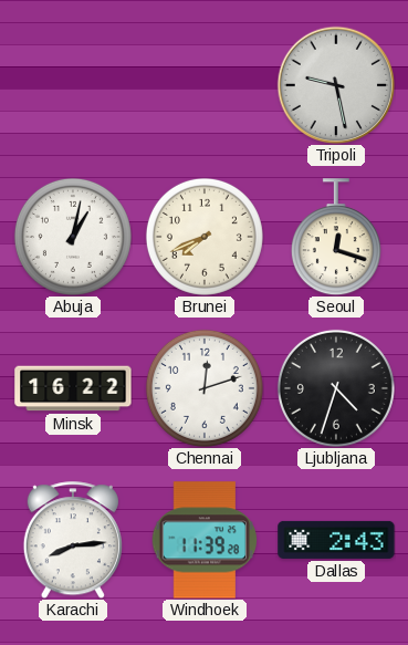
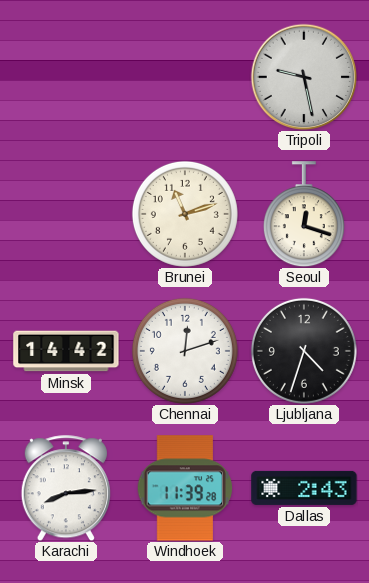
Abuja: 1:02 -> none (73, 237)
Brunei: 7:41 -> 11:12 (185, 214)
Minsk: 16:22 -> 14:42 (66, 351)
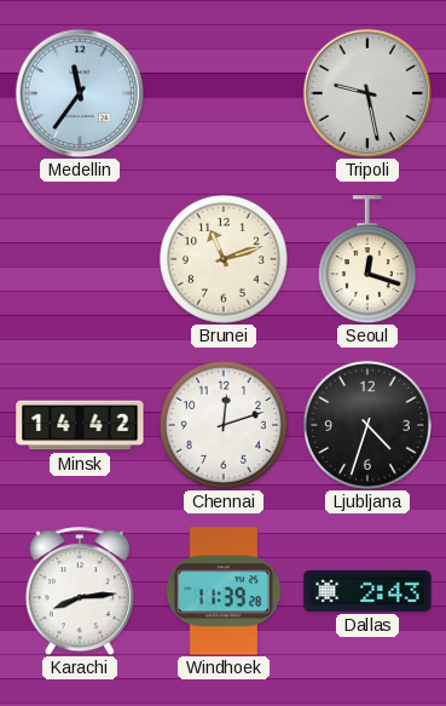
Medellin: none -> 11:36 (80, 93)
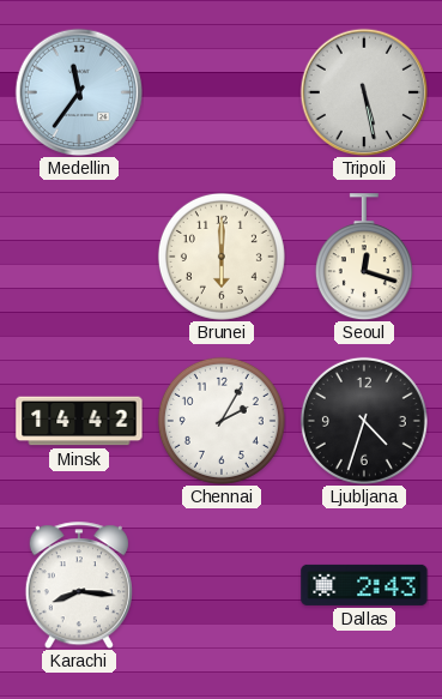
Tripoli: 9:28 -> 5:28 (364, 92)
Brunei: 11:12 -> 6:00 (222, 257)
Chennai: 12:12 -> 2:05 (222, 421)
Karachi: 8:14 -> 8:16 (79, 585)
Windhoek: 11:39 -> none (224, 591)
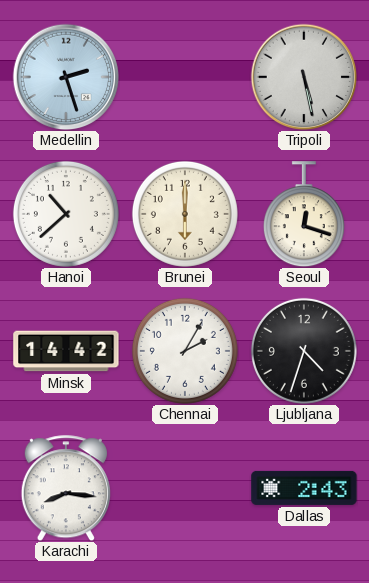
Medellin: 11:36 -> 2:27 (66, 77)
Hanoi: none -> 10:38 (66, 214)
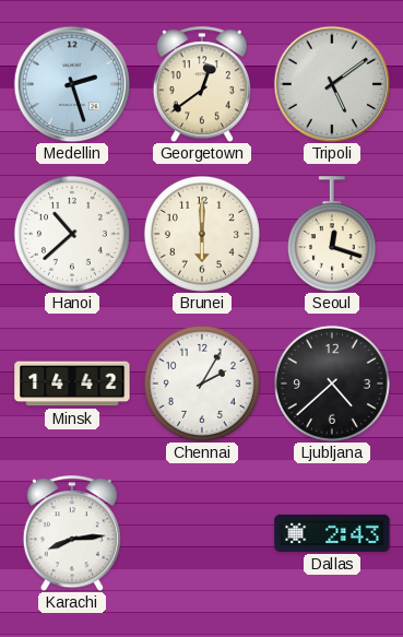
Georgetown: none -> 12:39 (202, 84)
Tripoli: 5:28 -> 5:09 (332, 84)
Ljubljana: 4:33 -> 4:38 (332, 384)
Karachi: 8:16 -> 8:14 (72, 533)
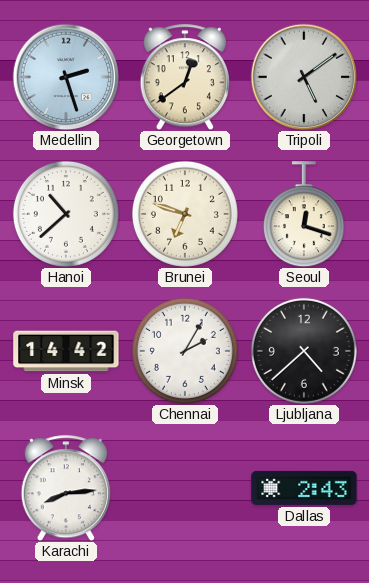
Brunei: 6:00 -> 6:48 (185, 214)
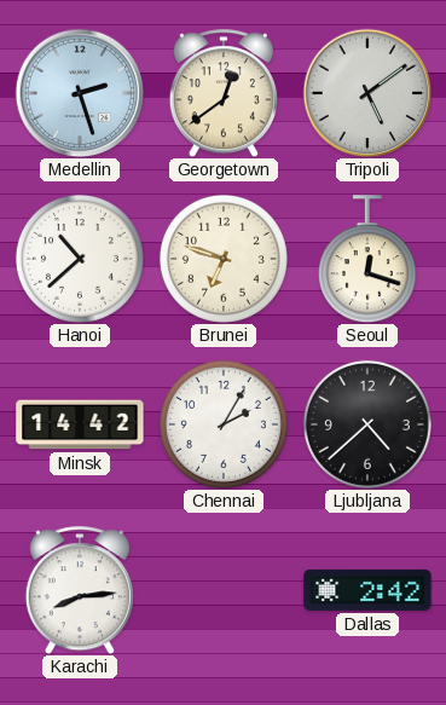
Dallas: 2:43 -> 2:42 (367, 590)
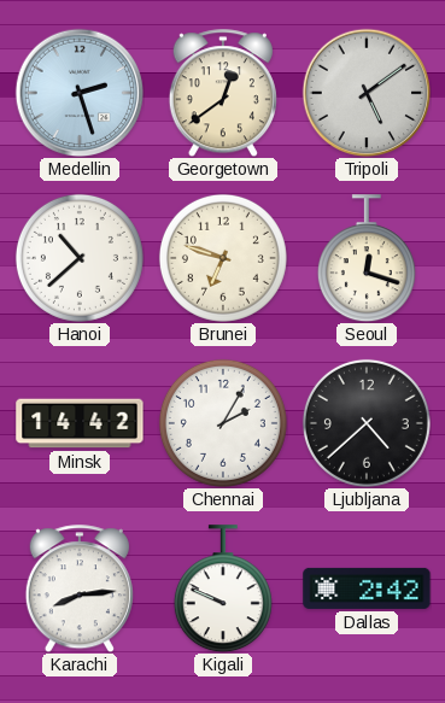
Kigali: none -> 9:49 (223, 588)
